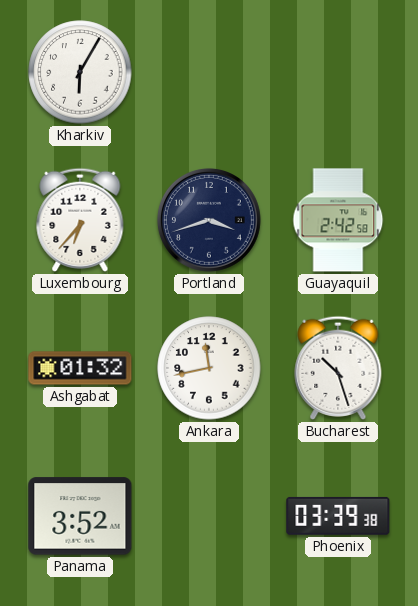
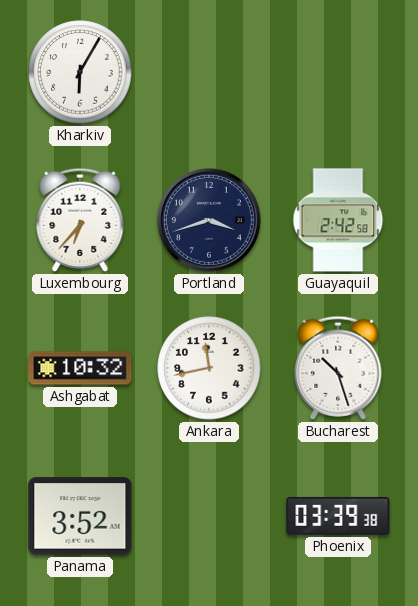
Ashgabat: 01:32 -> 10:32 (80, 368)
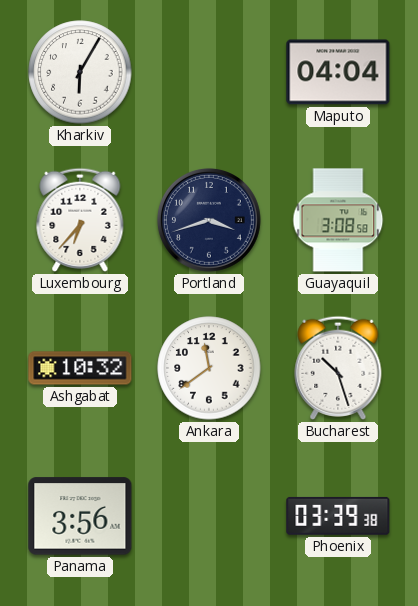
Maputo: none -> 04:04 (338, 72)
Guayaquil: 2:42 -> 3:08 (338, 220)
Ankara: 11:43 -> 11:39 (209, 368)
Panama: 3:52 -> 3:56 (80, 516)
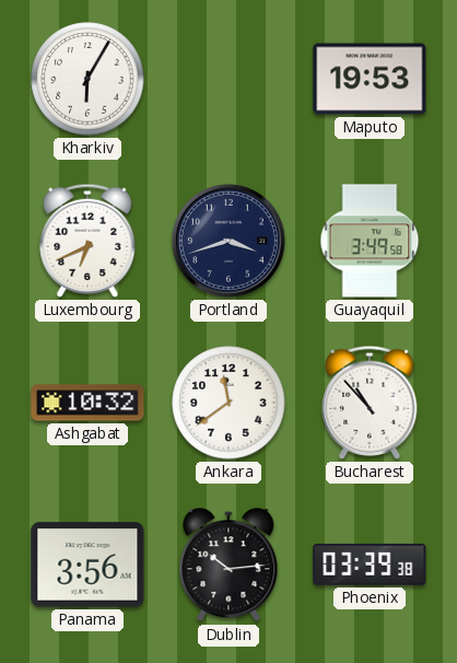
Maputo: 04:04 -> 19:53 (370, 79)
Luxembourg: 6:37 -> 6:41 (87, 241)
Guayaquil: 3:08 -> 3:49 (370, 241)
Bucharest: 10:27 -> 10:53 (370, 403)
Dublin: none -> 10:14 (228, 566)
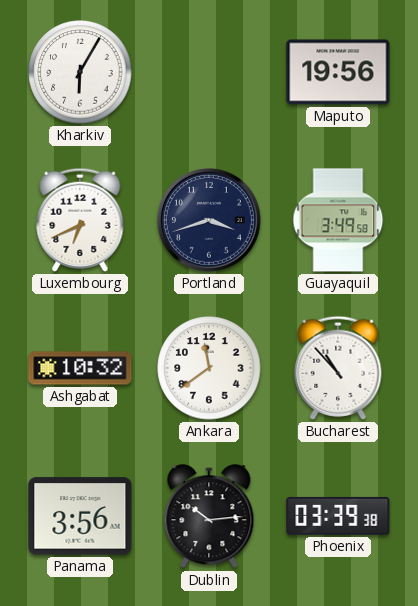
Maputo: 19:53 -> 19:56 (338, 72)
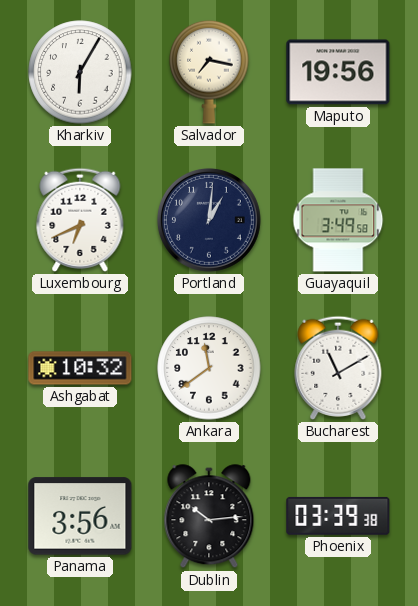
Salvador: none -> 7:17 (209, 72)
Portland: 3:42 -> 1:01 (209, 220)
Bucharest: 10:53 -> 11:10 (338, 368)
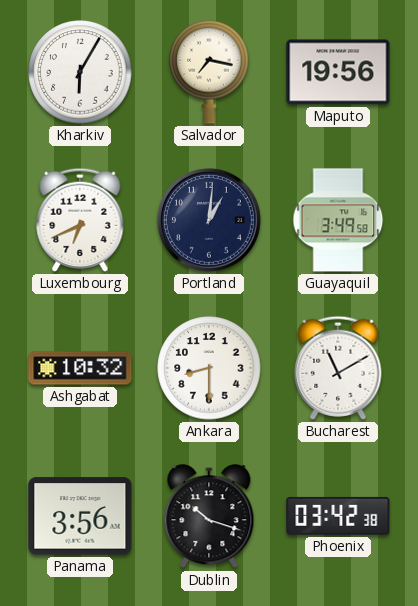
Ankara: 11:39 -> 8:30 (209, 368)
Dublin: 10:14 -> 10:18 (209, 517)
Phoenix: 03:39 -> 03:42 (338, 516)
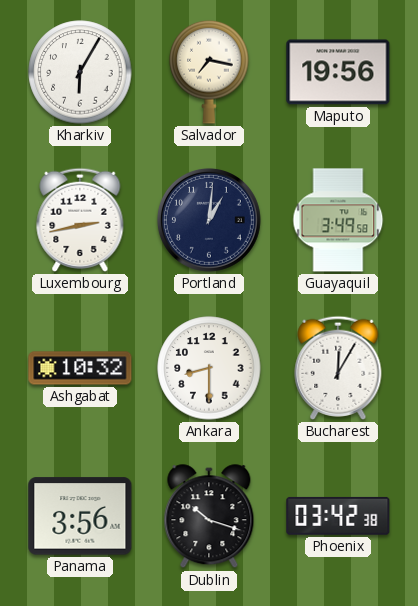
Luxembourg: 6:41 -> 2:43 (80, 220)
Bucharest: 11:10 -> 12:05 (338, 368)
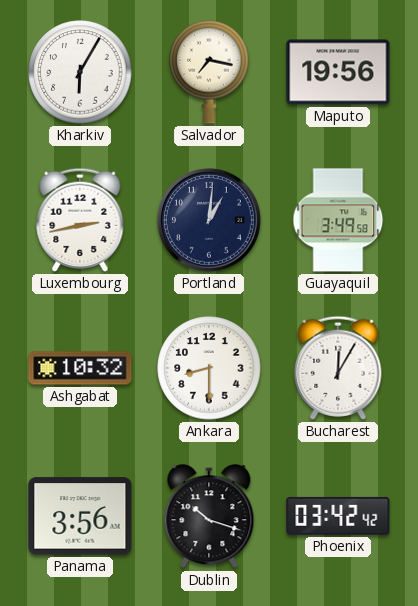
Phoenix: 03:42:38 -> 03:42:42 (338, 516)
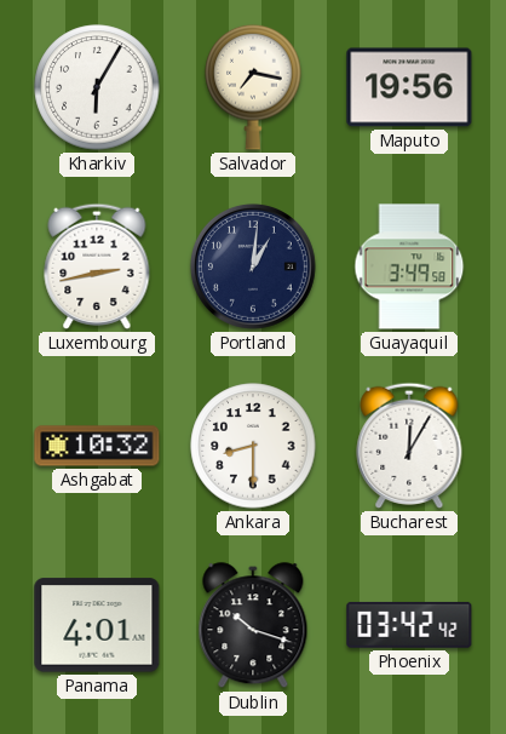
Panama: 3:56 -> 4:01 (97, 625)
